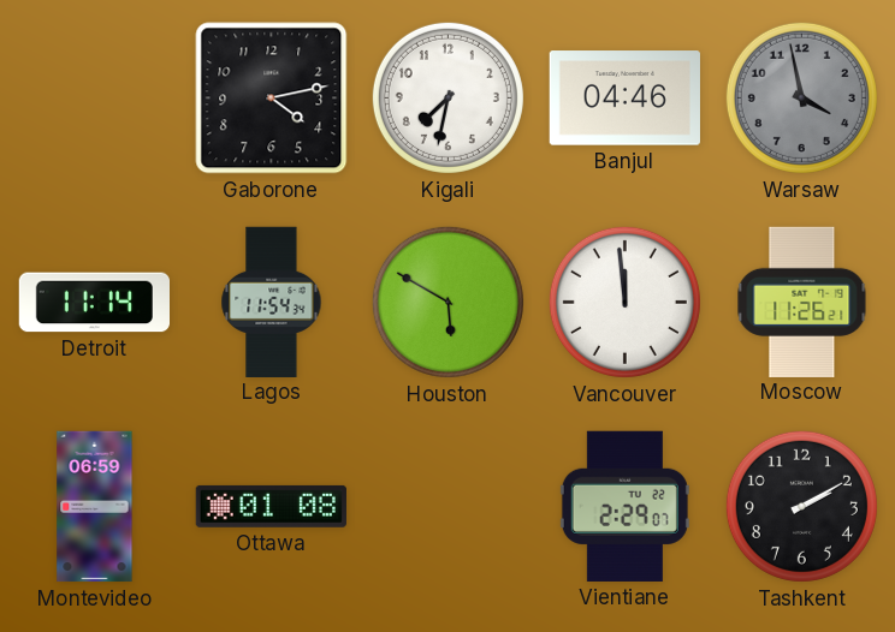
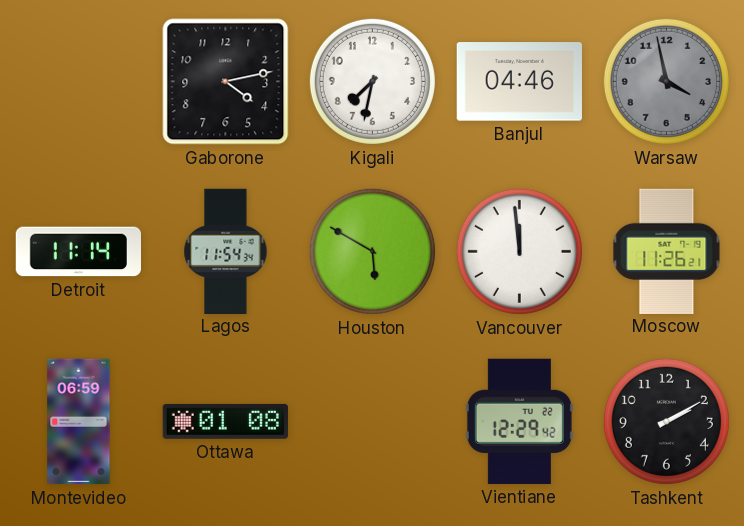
Vientiane: 2:29 -> 12:29 (519, 421)
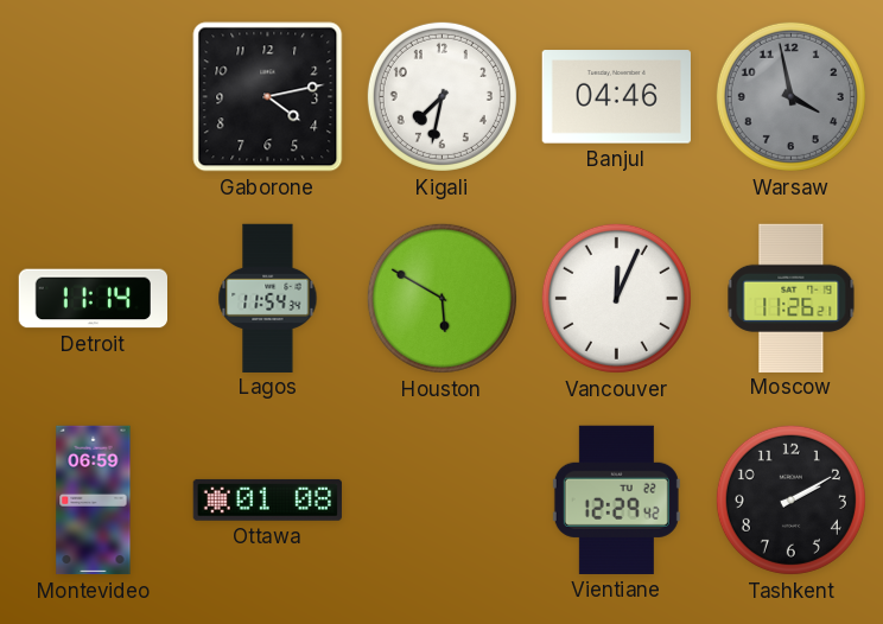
Vancouver: 11:59 -> 12:04 (616, 298)
